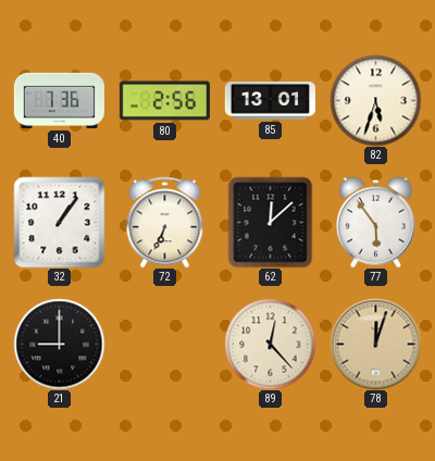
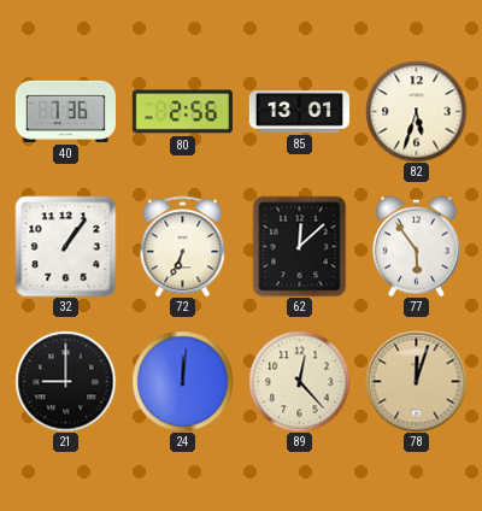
24: none -> 12:01 (182, 381)
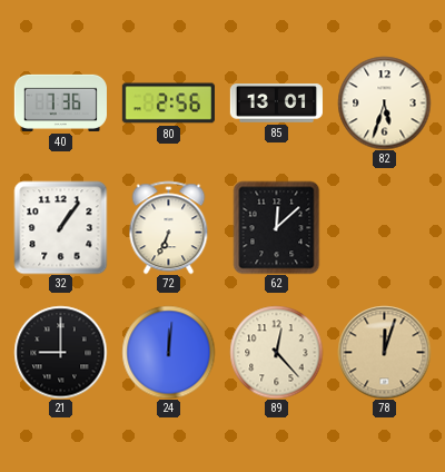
77: 5:54 -> none (416, 246)
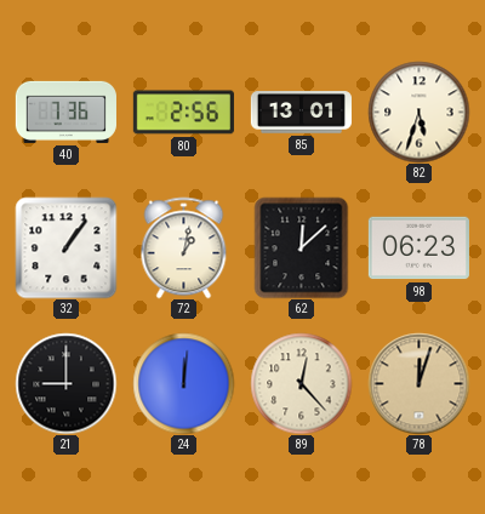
72: 6:34 -> 1:02 (184, 247)
98: none -> 06:23 (418, 249)
